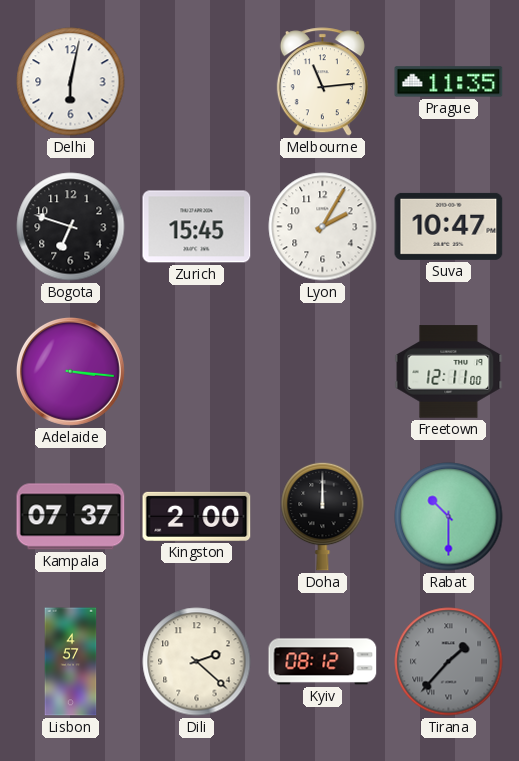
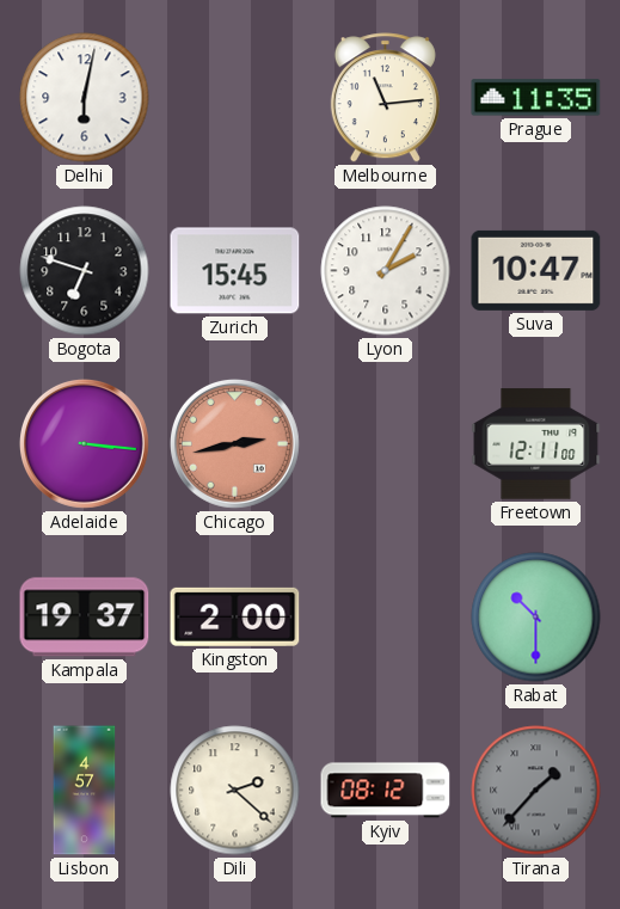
Chicago: none -> 2:43 (234, 443)
Kampala: 07:37 -> 19:37 (85, 618)
Doha: 12:00 -> none (323, 516)
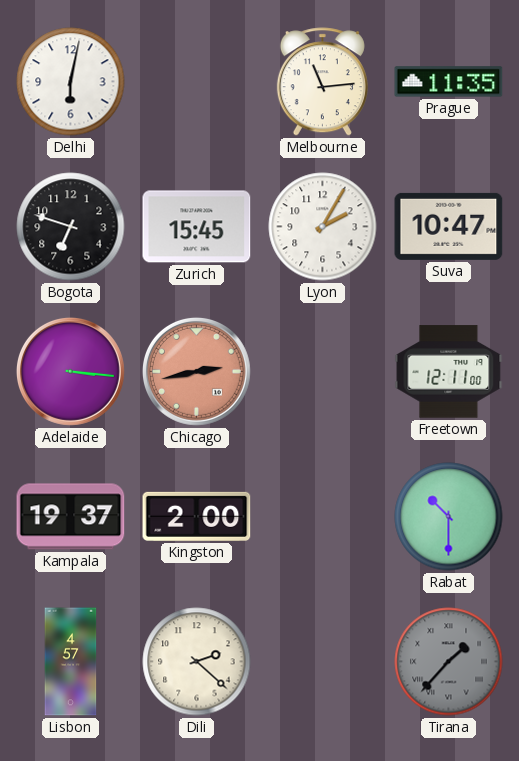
Kyiv: 08:12 -> none (386, 791)
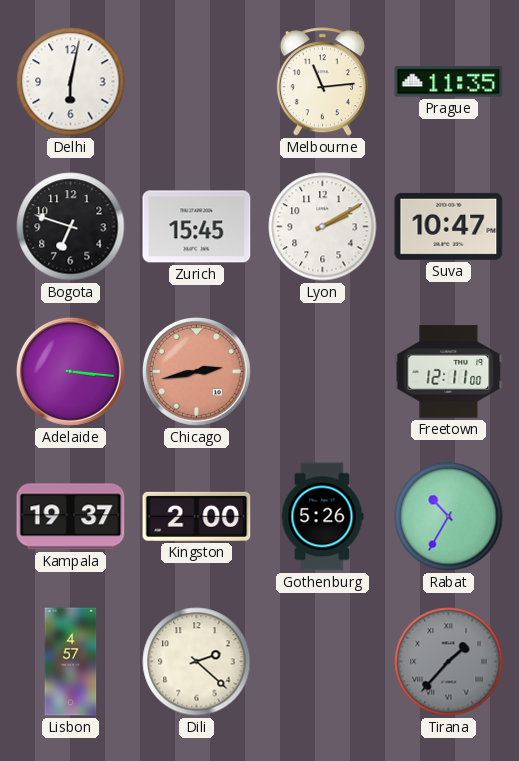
Lyon: 2:05 -> 2:10 (323, 227)
Gothenburg: none -> 5:26 (322, 517)
Rabat: 10:30 -> 10:35 (449, 517)
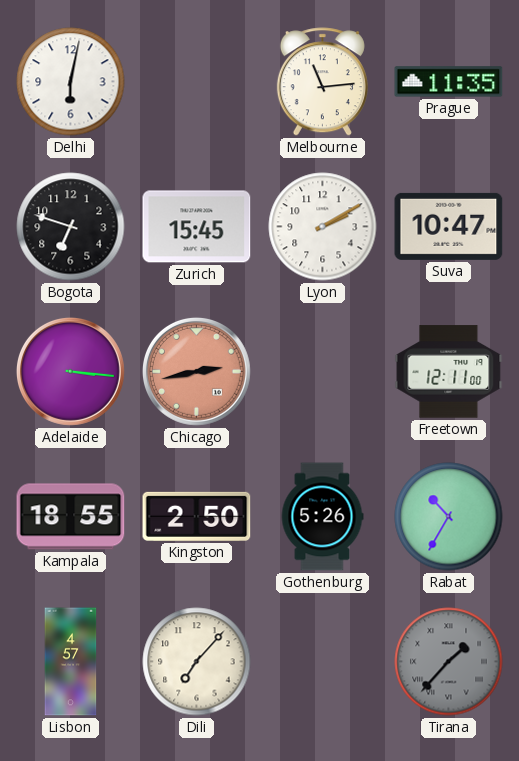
Kampala: 19:37 -> 18:55 (71, 517)
Kingston: 2:00 -> 2:50 (197, 516)
Dili: 2:22 -> 7:07 (197, 662)
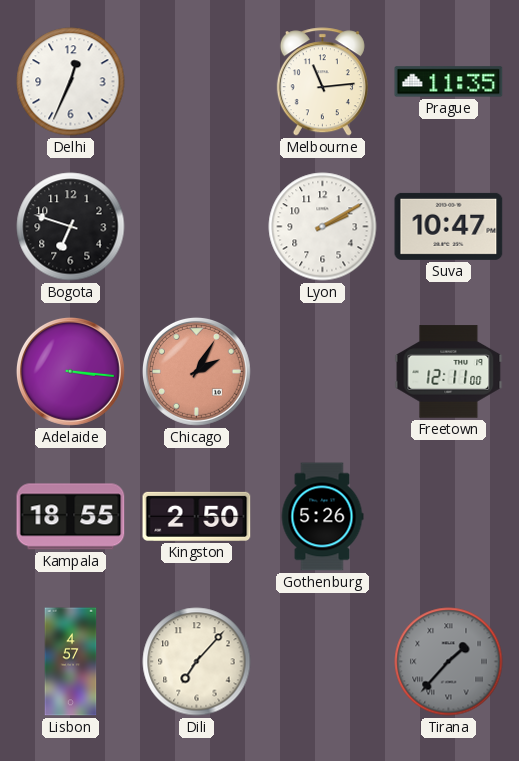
Delhi: 6:02 -> 12:34 (71, 82)
Zurich: 15:45 -> none (197, 227)
Chicago: 2:43 -> 2:05 (196, 371)
Rabat: 10:35 -> none (449, 517)
